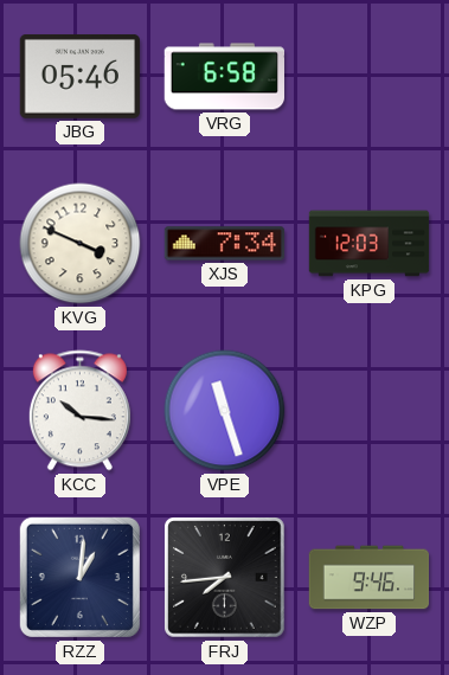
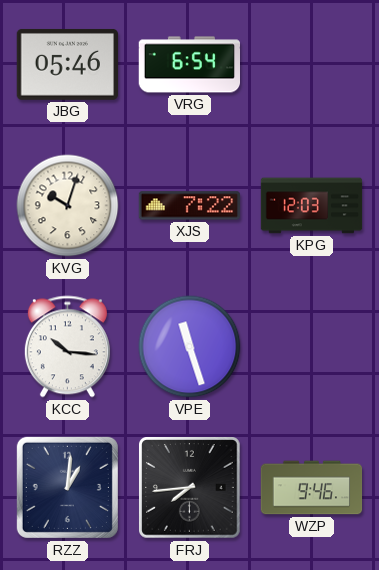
VRG: 6:58 -> 6:54 (190, 65)
KVG: 3:49 -> 10:03 (68, 206)
XJS: 7:34 -> 7:22 (190, 206)
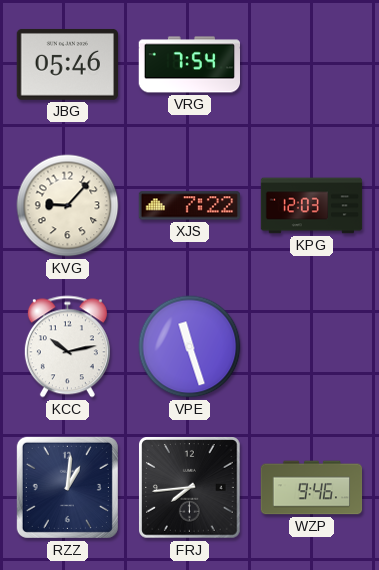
VRG: 6:54 -> 7:54 (190, 65)
KVG: 10:03 -> 9:07 (68, 206)
KCC: 10:16 -> 10:13 (67, 347)
